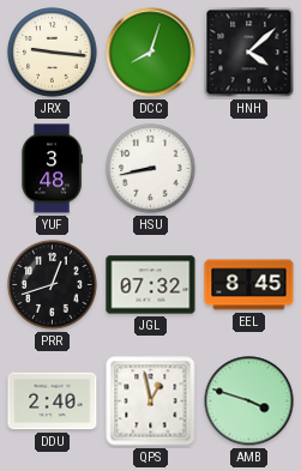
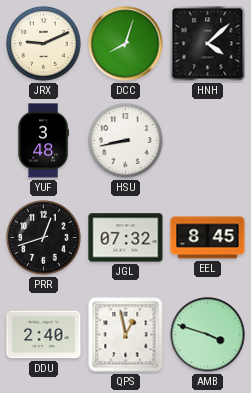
JRX: 9:16 -> 9:11 (44, 44)
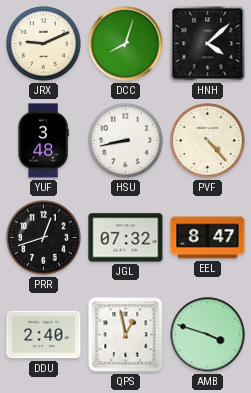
PVF: none -> 4:23 (208, 141)
EEL: 8:45 -> 8:47 (208, 238)
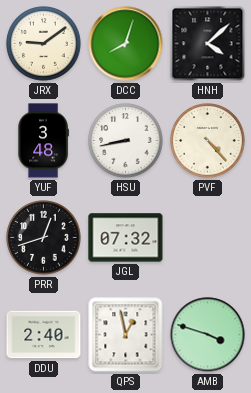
JRX: 9:11 -> 9:09 (44, 44)
EEL: 8:47 -> none (208, 238)
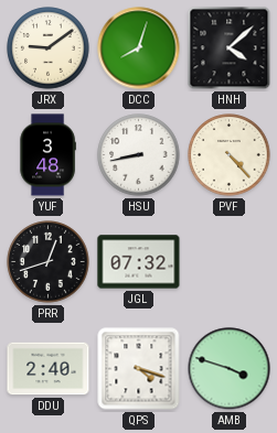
QPS: 12:58 -> 4:18 (139, 369)
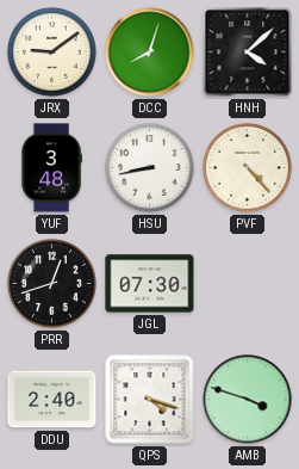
JGL: 07:32 -> 07:30 (150, 284)
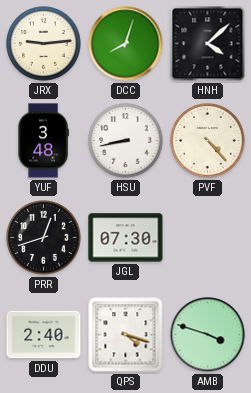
JRX: 9:09 -> 9:14 (44, 44)
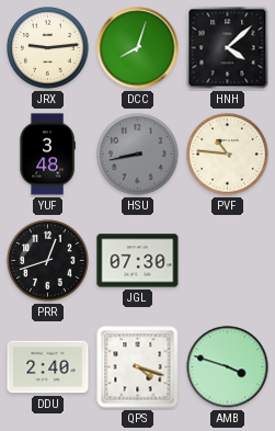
HSU dial: white -> grey (138, 155)
PVF: 4:23 -> 10:46 (228, 155)
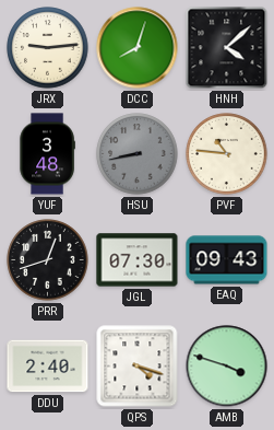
EAQ: none -> 09:43 (227, 260)
